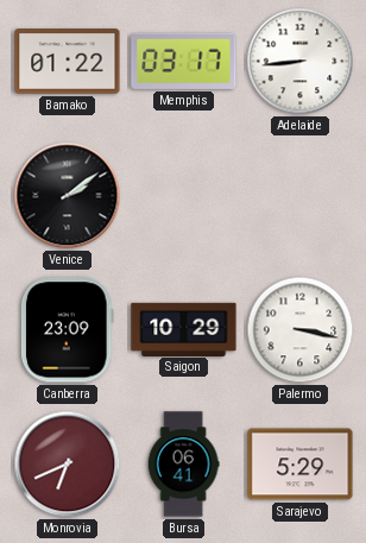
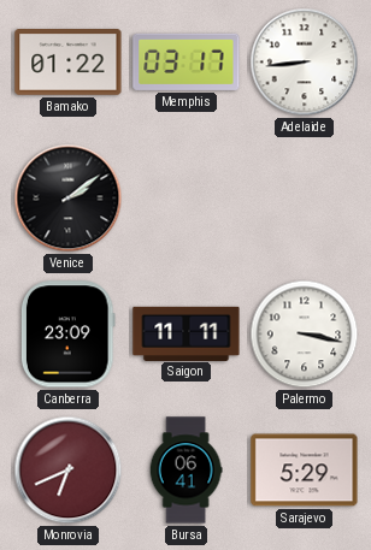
Saigon: 10:29 -> 11:11 (187, 333)
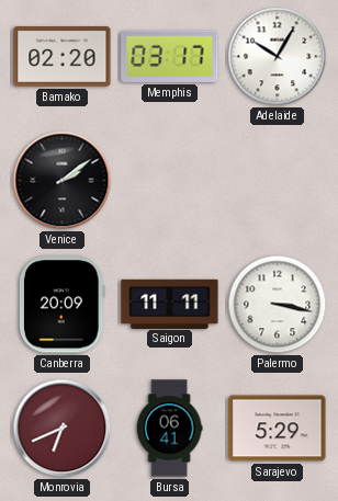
Bamako: 01:22 -> 02:20 (63, 57)
Adelaide: 8:44 -> 10:05 (278, 57)
Canberra: 23:09 -> 20:09 (61, 305)
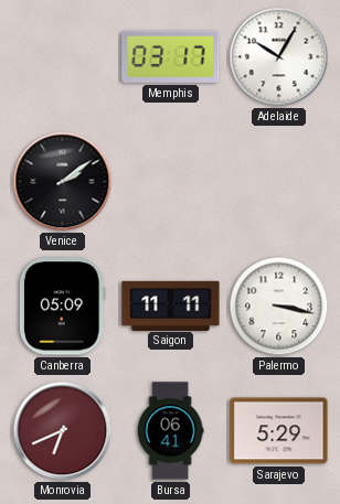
Bamako: 02:20 -> none (63, 57)
Canberra: 20:09 -> 05:09 (62, 307)
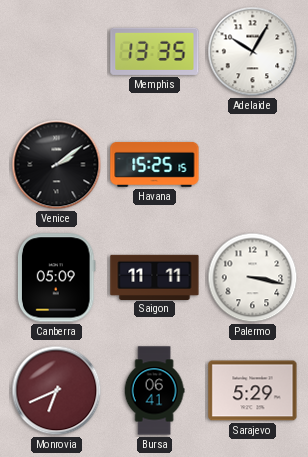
Memphis: 03:17 -> 13:35 (155, 51)
Havana: none -> 15:25 (155, 164)
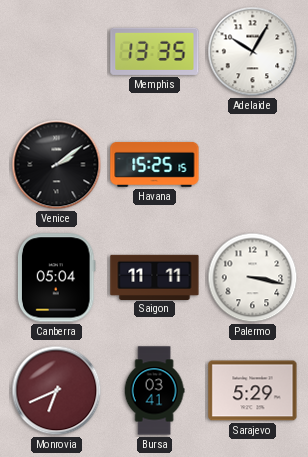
Canberra: 05:09 -> 05:04 (56, 278)
Bursa: 06:41 -> 03:41 (154, 391)
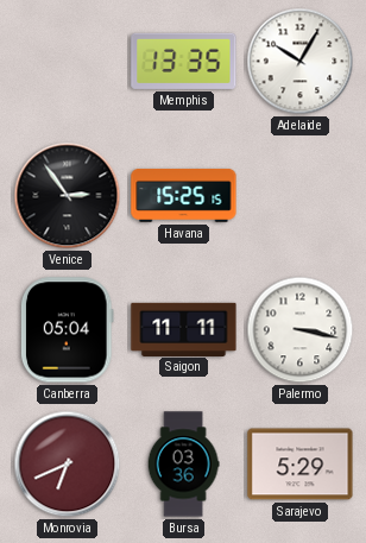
Venice: 2:09 -> 2:54 (68, 196)
Bursa: 03:41 -> 03:36 (183, 465)
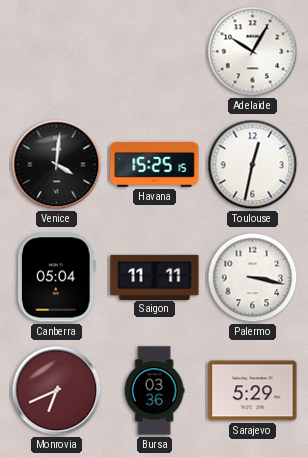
Memphis: 13:35 -> none (184, 61)
Venice: 2:54 -> 4:01 (57, 165)
Toulouse: none -> 12:32 (253, 165)
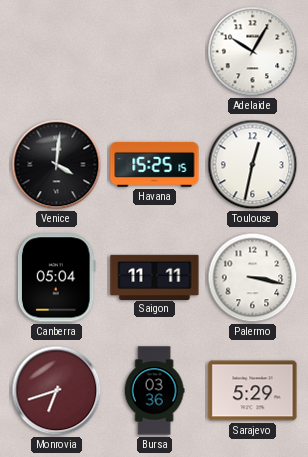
Monrovia: 6:41 -> 6:42 (57, 391)
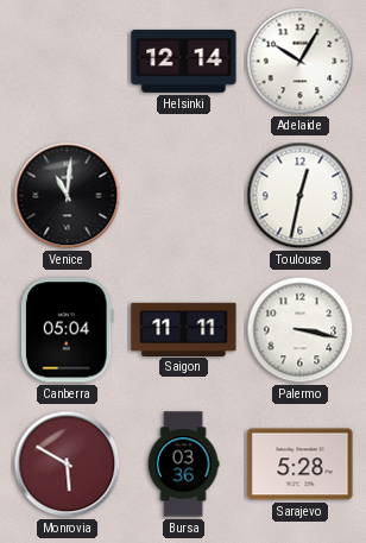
Helsinki: none -> 12:14 (184, 61)
Venice: 4:01 -> 11:01 (68, 196)
Havana: 15:25 -> none (155, 164)
Monrovia: 6:42 -> 5:50 (68, 465)
Sarajevo: 5:29 -> 5:28 (301, 465)
